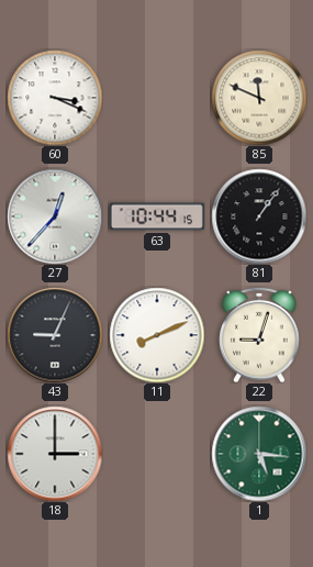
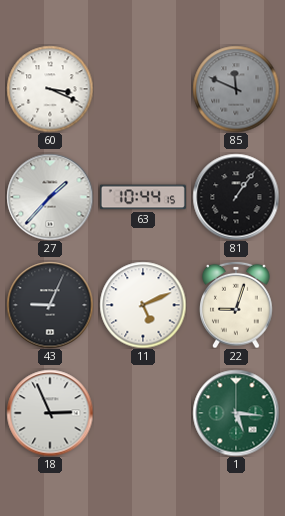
85 dial: cream -> grey (236, 89)
27: 12:37 -> 1:37 (50, 197)
11: 8:11 -> 5:11 (143, 305)
18: 3:00 -> 2:56 (50, 413)
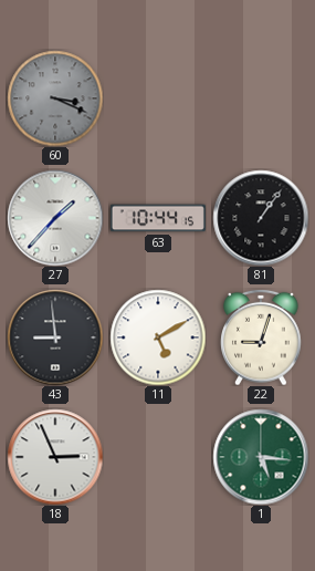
60 dial: white -> grey (55, 98)
85: 11:49 -> none (236, 89)
43: 9:04 -> 8:59 (55, 338)
11: 5:11 -> 5:10 (158, 338)
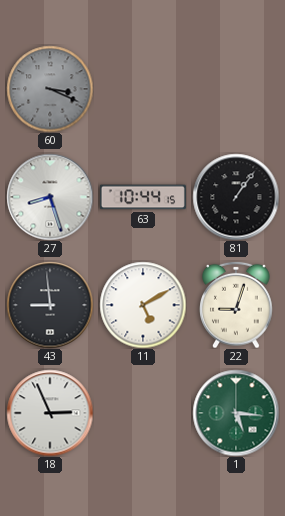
27: 1:37 -> 8:27 (50, 197)
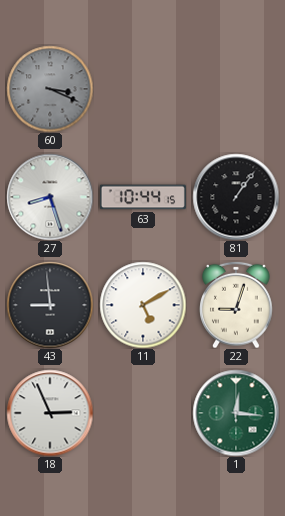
1: 5:16 -> 12:16 (236, 413)
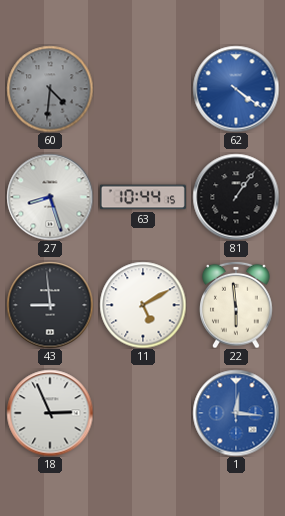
60: 3:19 -> 4:31 (50, 89)
62: none -> 4:21 (236, 89)
22: 9:03 -> 5:59 (236, 305)
1 dial: green -> blue (236, 413)
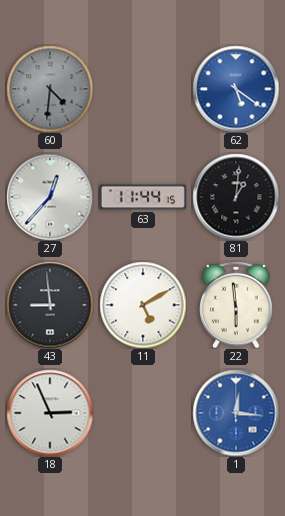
62: 4:21 -> 5:21 (236, 89)
27: 8:27 -> 12:37 (50, 197)
63: 10:44 -> 11:44 (143, 197)
81: 1:06 -> 1:01 (236, 197)
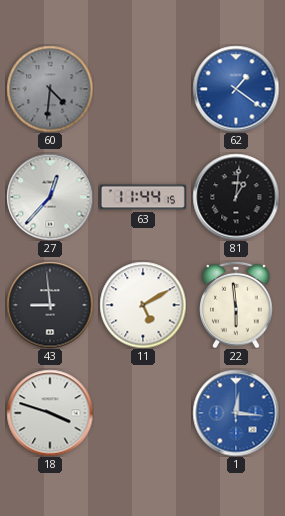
62: 5:21 -> 1:21 (236, 89)
18: 2:56 -> 3:48 (50, 413)
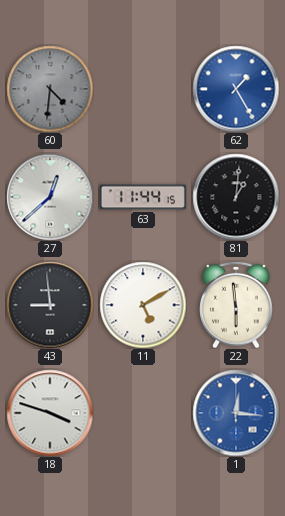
62: 1:21 -> 1:25 (236, 89)
27: 12:37 -> 12:38 (50, 197)
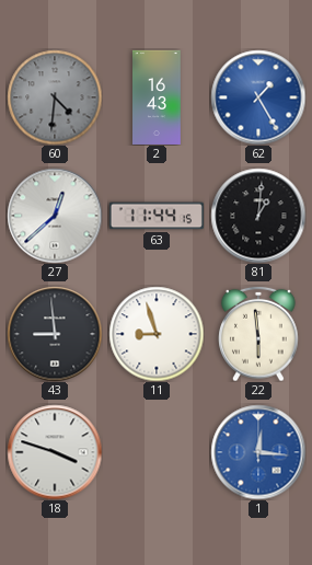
2: none -> 16:43 (158, 97)
11: 5:10 -> 8:57 (157, 334)
